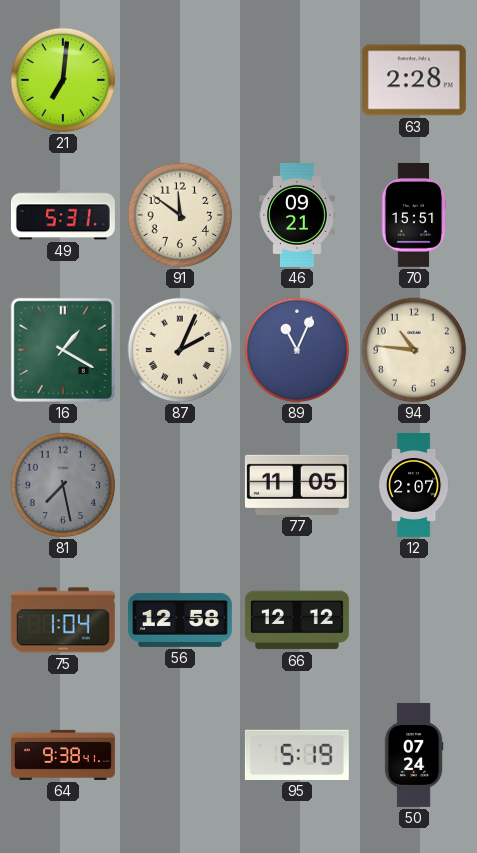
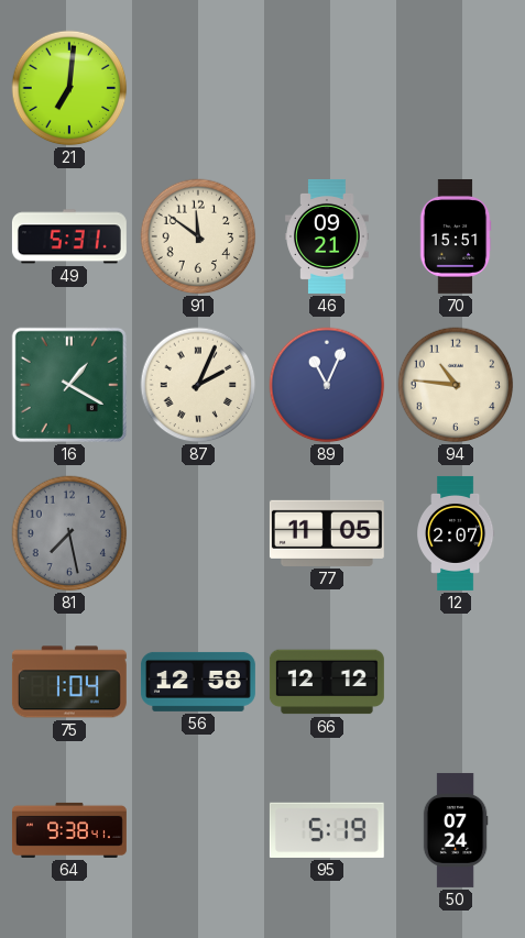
63: 2:28 -> none (414, 80)
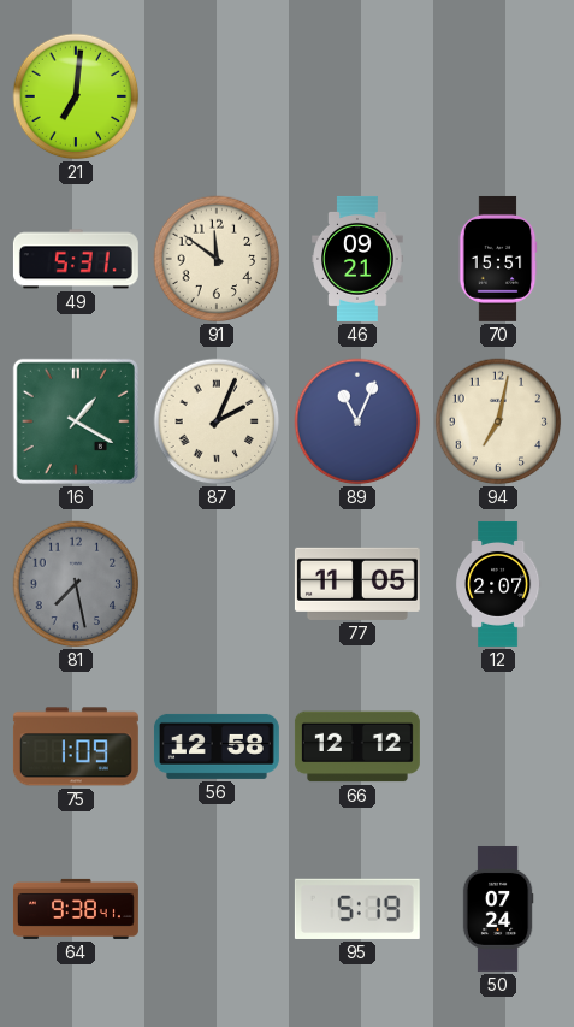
94: 10:46 -> 7:02 (498, 421)
75: 1:04 -> 1:09 (76, 746)
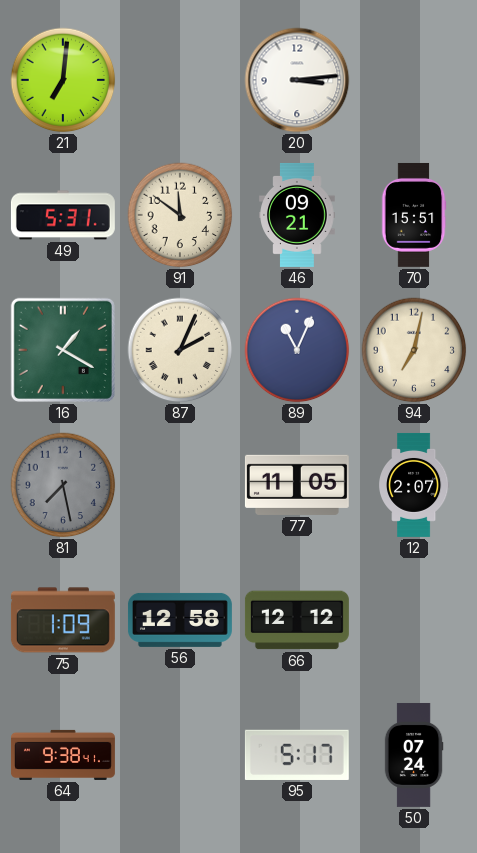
20: none -> 3:14 (297, 80)
95: 5:19 -> 5:17 (297, 755)
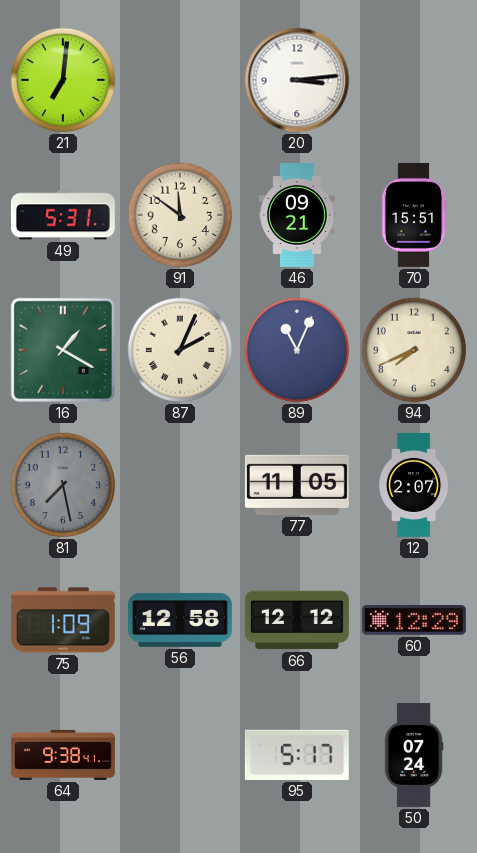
94: 7:02 -> 7:41 (414, 350)
60: none -> 12:29 (414, 620)
